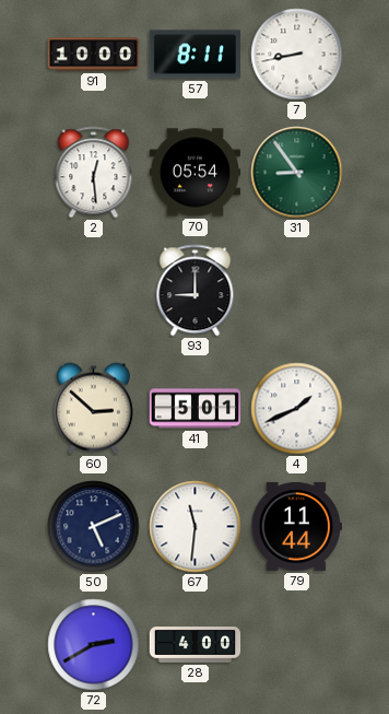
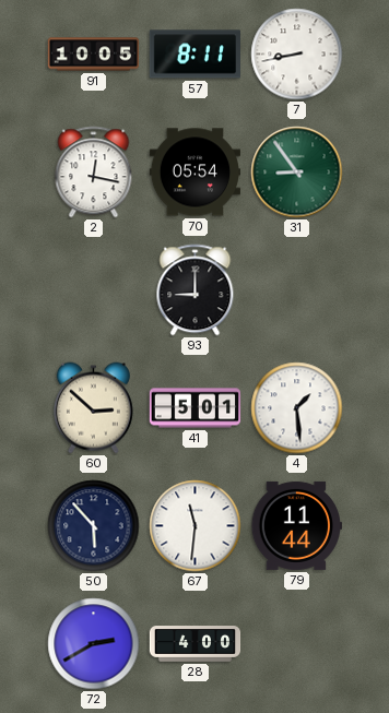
91: 10:00 -> 10:05 (94, 55)
2: 12:29 -> 12:17 (94, 173)
4: 1:41 -> 1:29 (297, 408)
50: 5:11 -> 5:53 (94, 526)
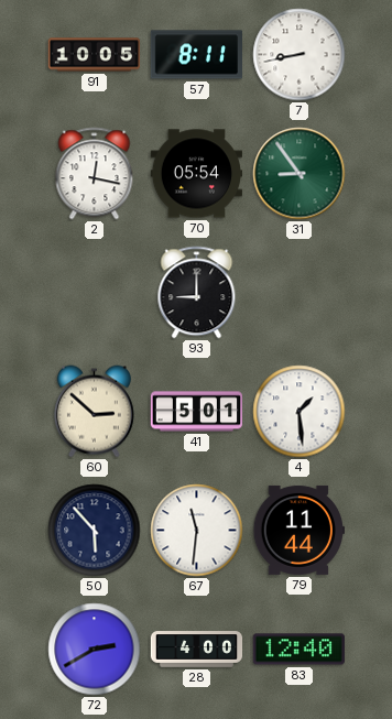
83: none -> 12:40 (298, 650)
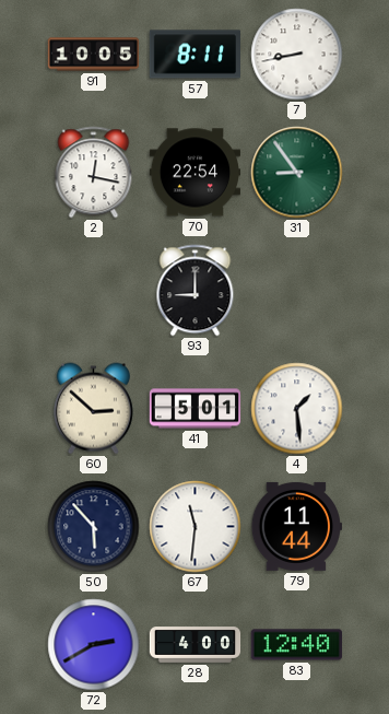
70: 05:54 -> 22:54 (194, 173)
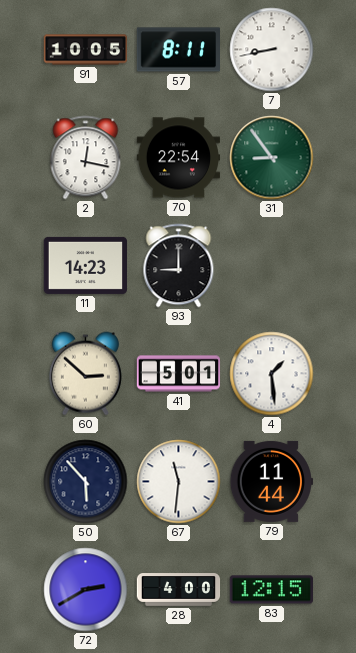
11: none -> 14:23 (86, 265)
83: 12:40 -> 12:15 (271, 590)
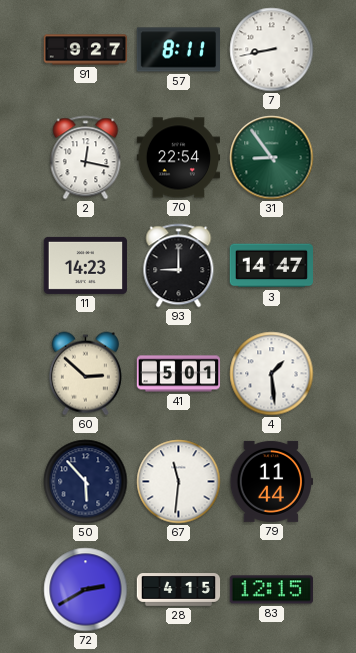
91: 10:05 -> 9:27 (86, 50)
3: none -> 14:47 (271, 266)
28: 4:00 -> 4:15 (179, 590)
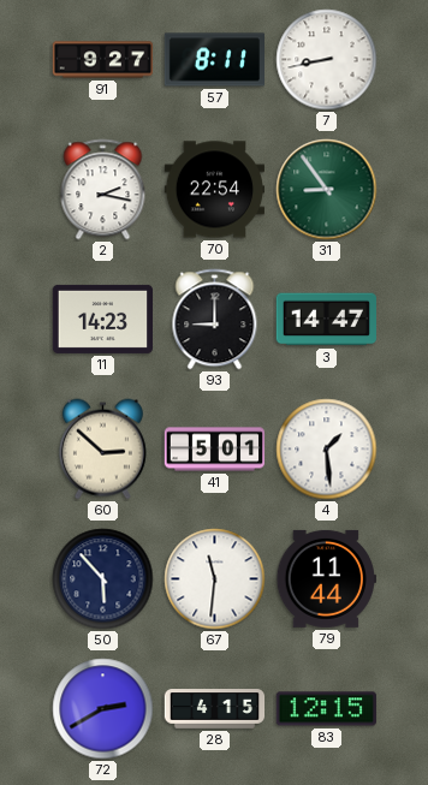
2: 12:17 -> 2:17 (103, 190)
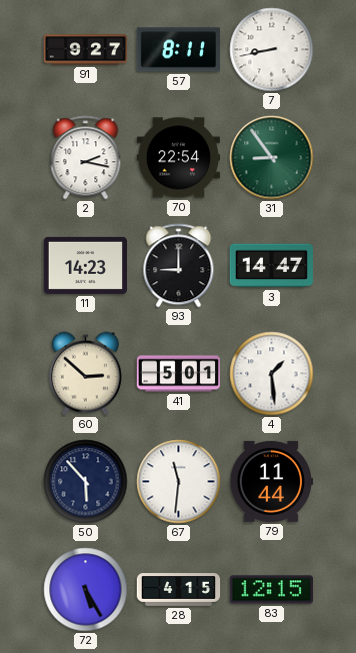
72: 2:40 -> 5:25 (86, 590)
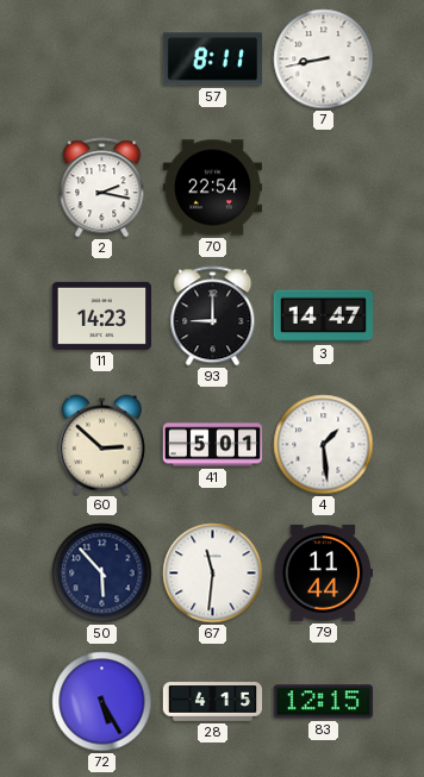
91: 9:27 -> none (86, 50)
31: 8:54 -> none (272, 158)
